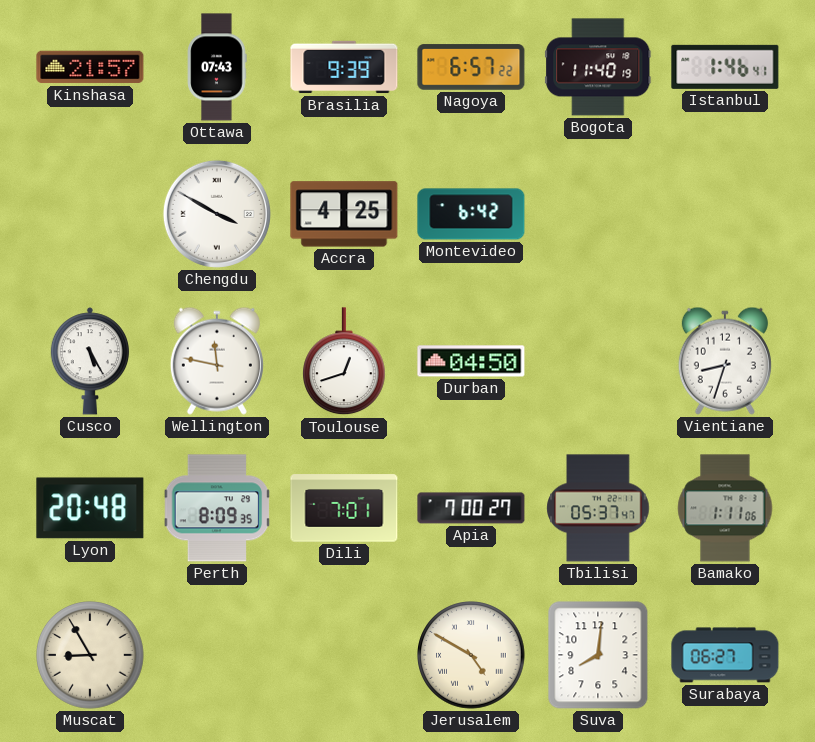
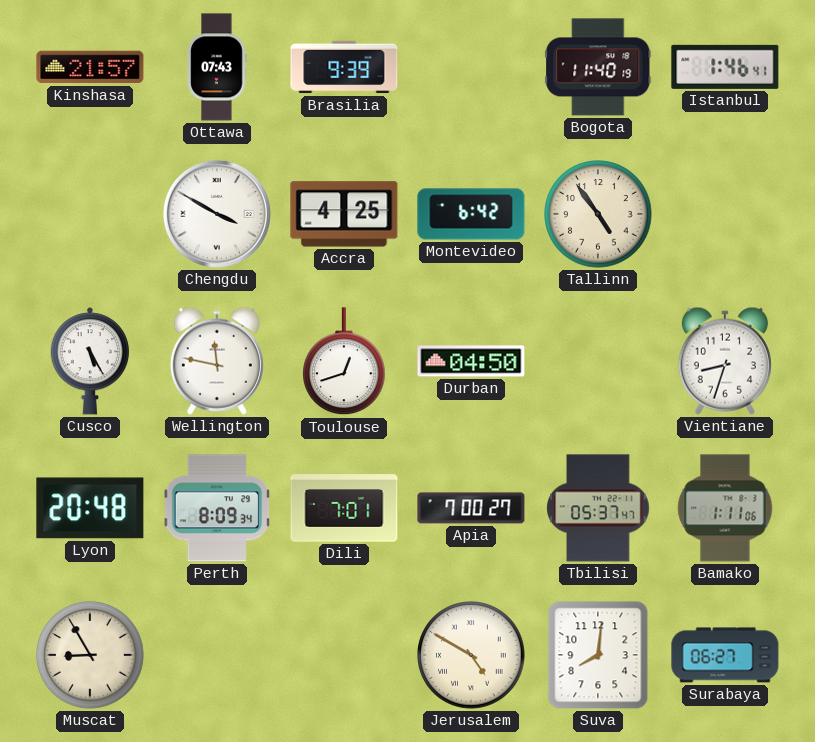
Nagoya: 6:57 -> none (471, 67)
Tallinn: none -> 4:54 (598, 214)
Perth: 8:09:35 -> 8:09:34 (217, 508)
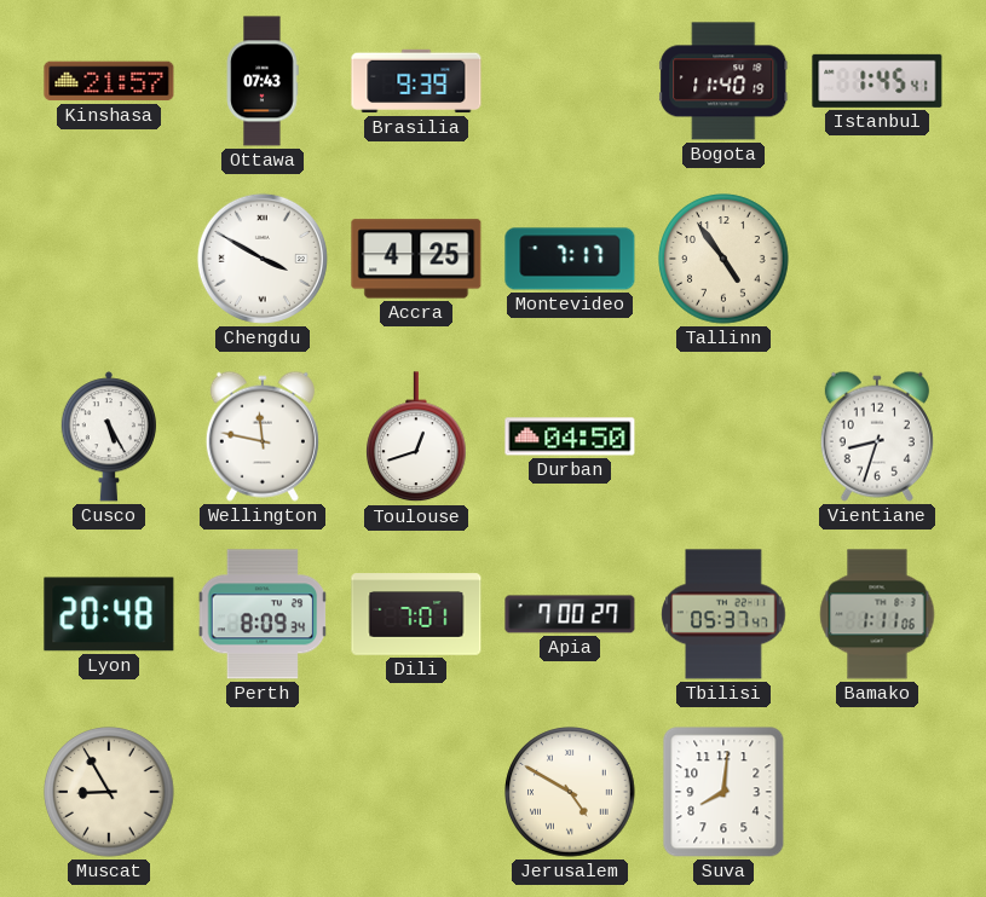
Istanbul: 1:46 -> 1:45 (877, 81)
Montevideo: 6:42 -> 7:17 (570, 259)
Surabaya: 06:27 -> none (725, 655)
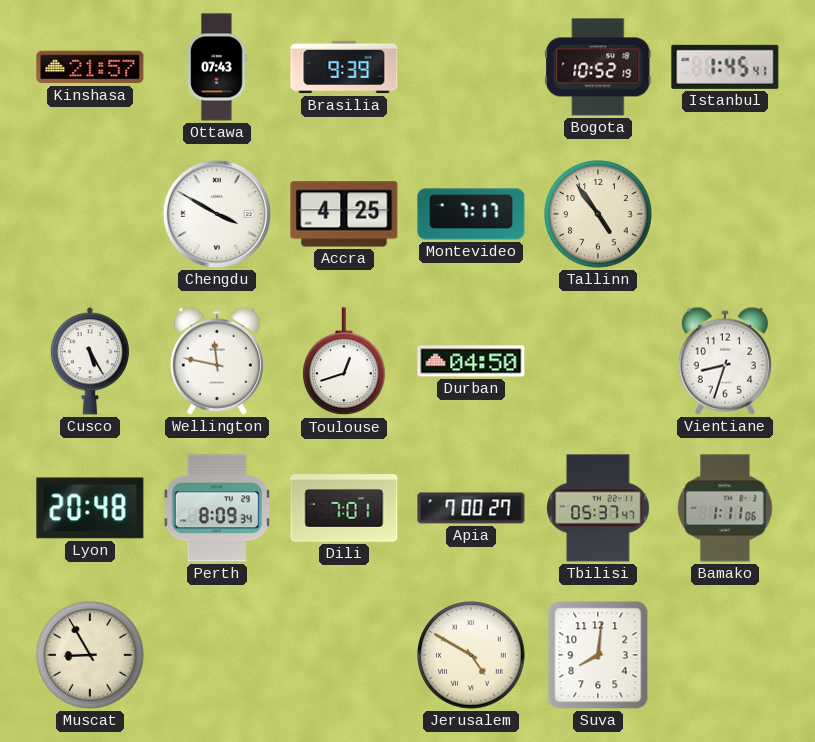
Bogota: 11:40 -> 10:52 (598, 67)
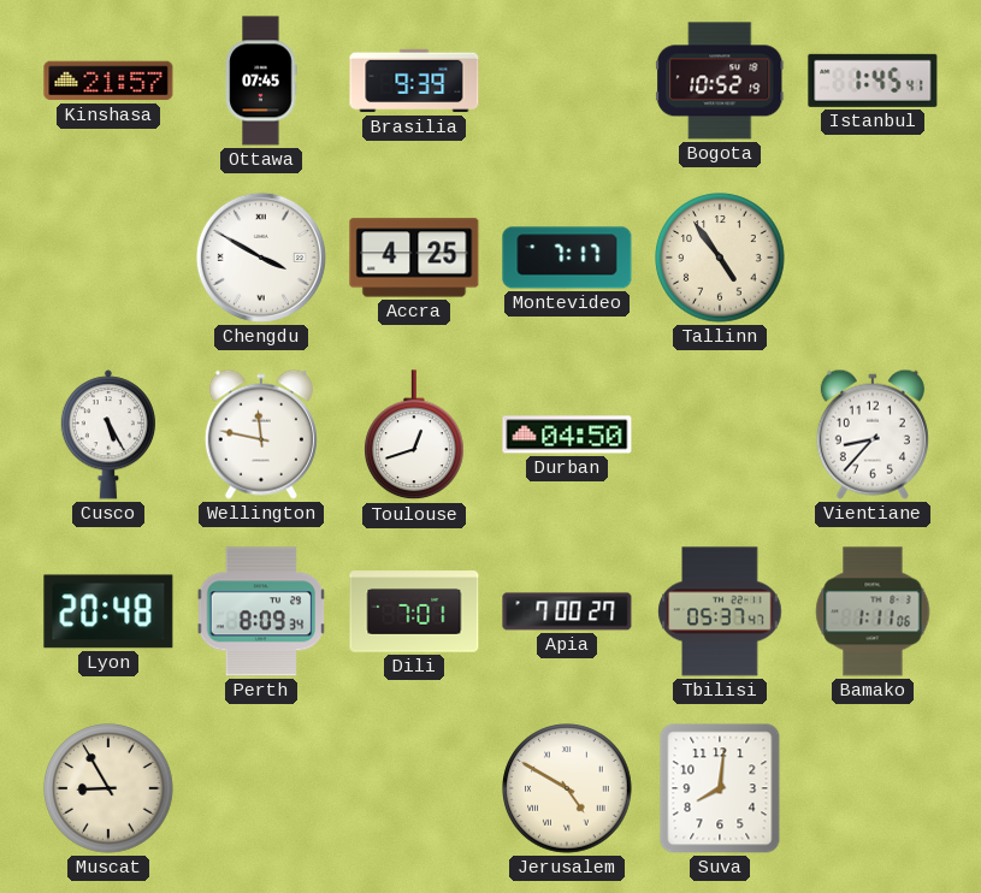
Ottawa: 07:43 -> 07:45 (261, 81)
Vientiane: 8:33 -> 8:37 (873, 434)
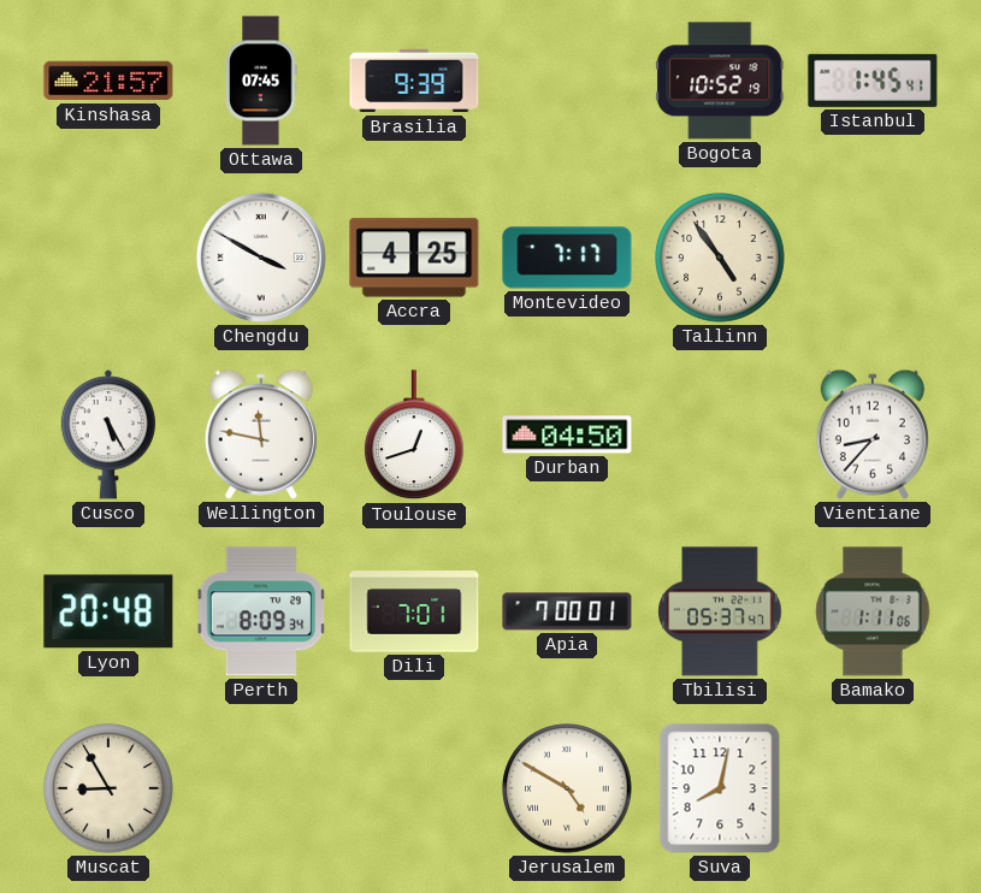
Apia: 7:00:27 -> 7:00:01 (567, 611)
Suva: 8:01 -> 8:02 (720, 788)
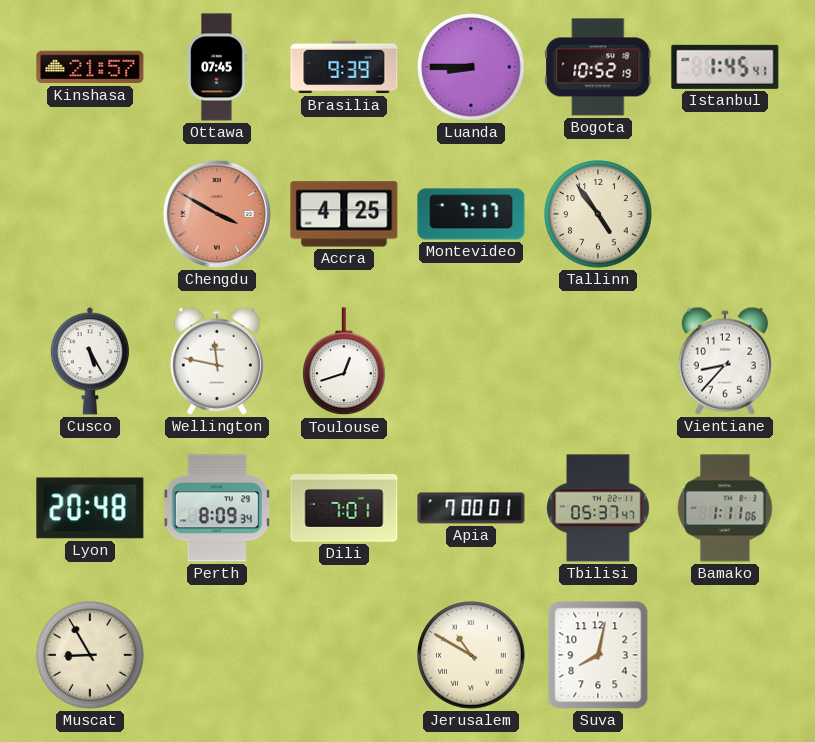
Luanda: none -> 8:45 (471, 67)
Chengdu dial: white -> salmon (217, 214)
Durban: 04:50 -> none (567, 434)
Jerusalem: 4:50 -> 10:50 (471, 655)
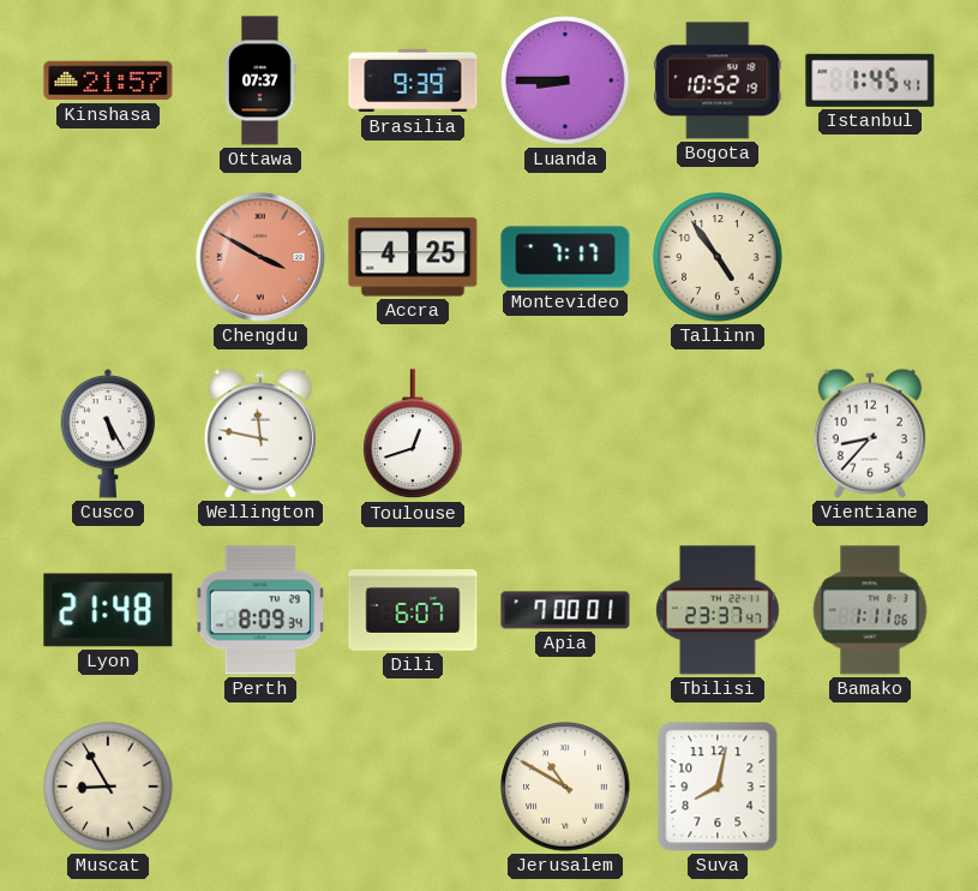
Ottawa: 07:45 -> 07:37 (260, 80)
Lyon: 20:48 -> 21:48 (108, 610)
Dili: 7:01 -> 6:07 (413, 610)
Tbilisi: 05:37 -> 23:37 (718, 610)
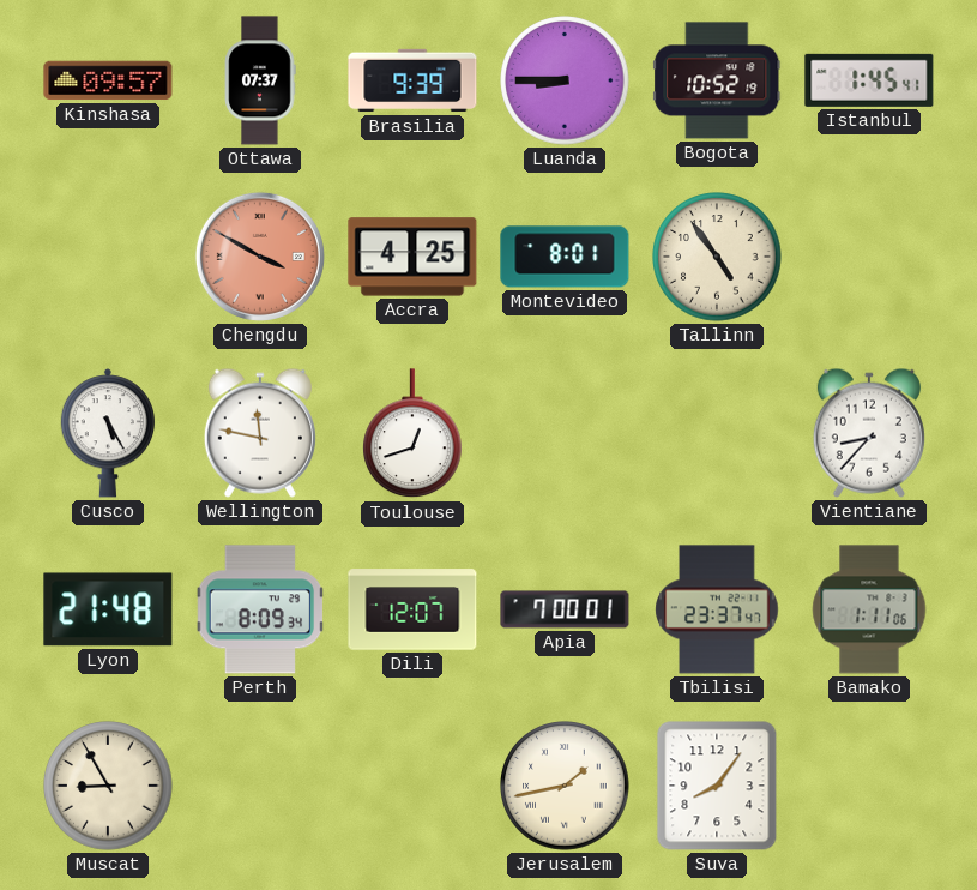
Kinshasa: 21:57 -> 09:57 (108, 80)
Montevideo: 7:17 -> 8:01 (565, 257)
Dili: 6:07 -> 12:07 (412, 609)
Jerusalem: 10:50 -> 1:43 (565, 786)
Suva: 8:02 -> 8:06 (717, 786)
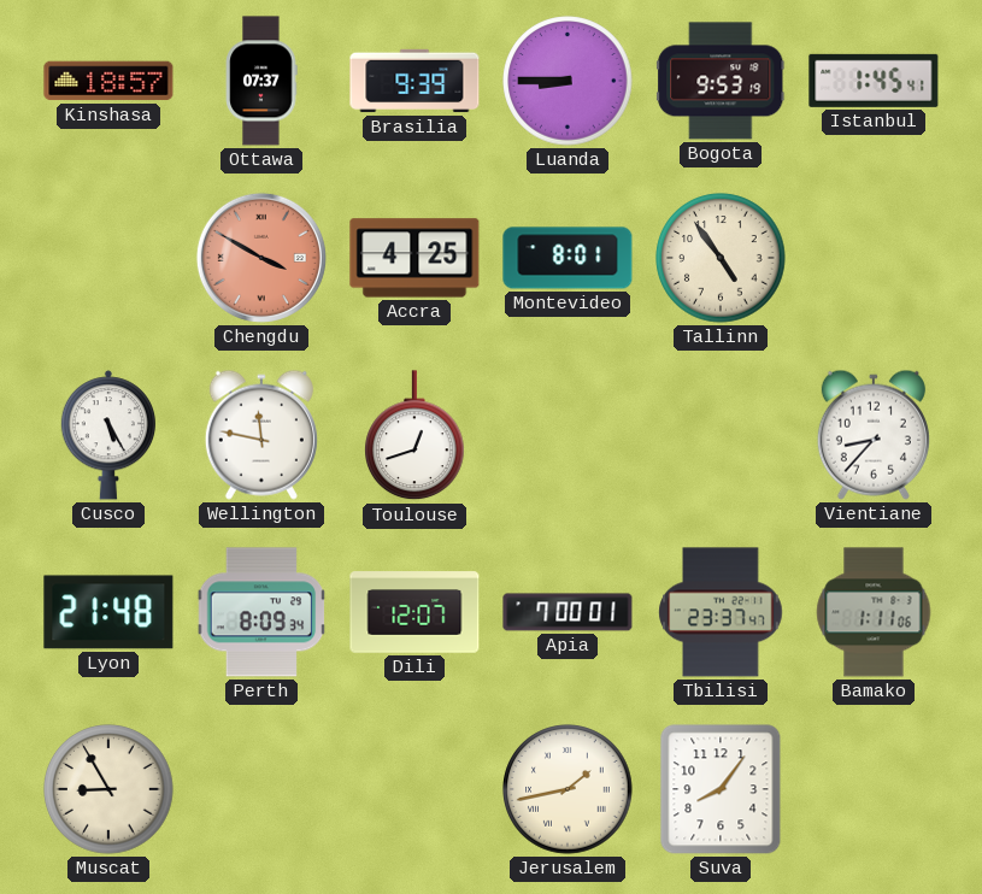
Kinshasa: 09:57 -> 18:57 (108, 81)
Bogota: 10:52 -> 9:53 (721, 81)
